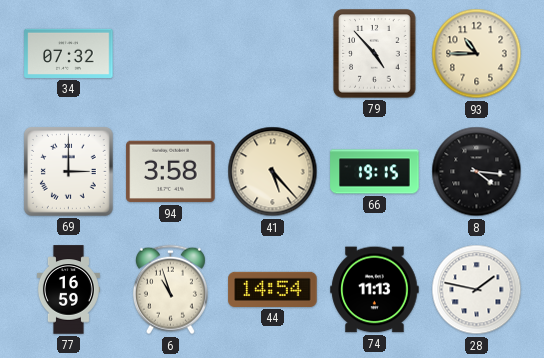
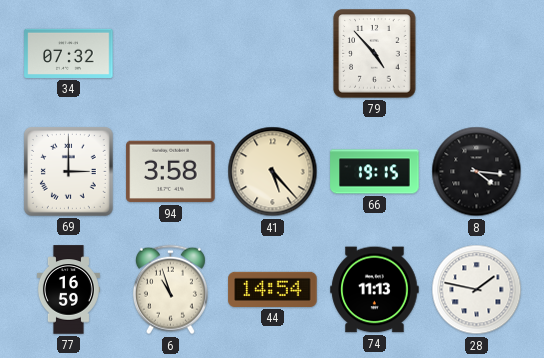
93: 10:45 -> none (477, 54)
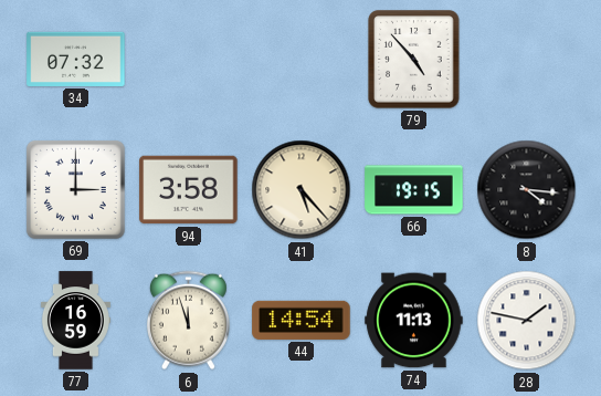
6: 10:57 -> 11:57 (188, 321)
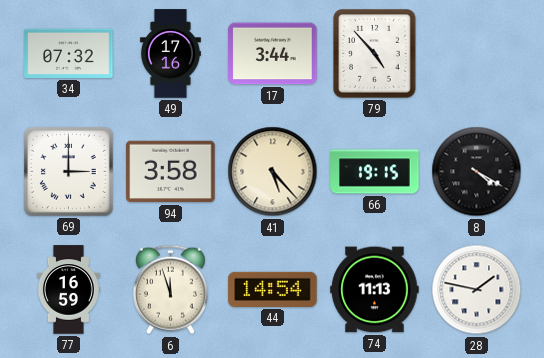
49: none -> 17:16 (170, 54)
17: none -> 3:44 (273, 54)
8: 4:16 -> 4:20 (477, 172)
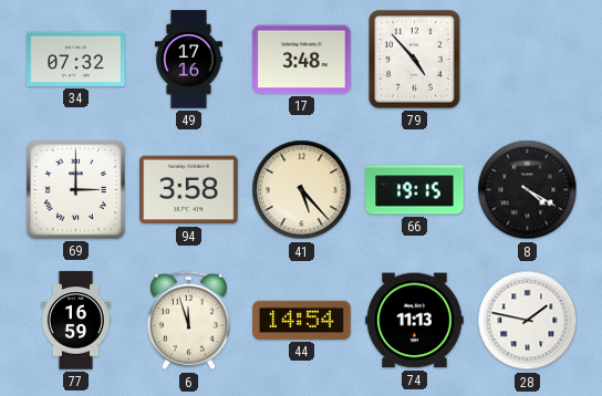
17: 3:44 -> 3:48 (302, 60)
